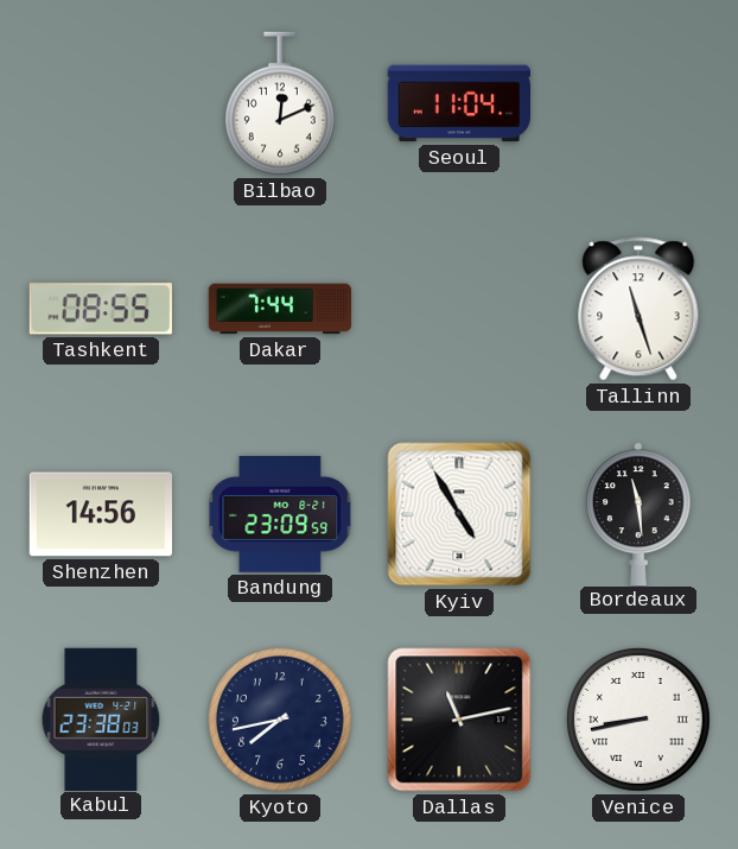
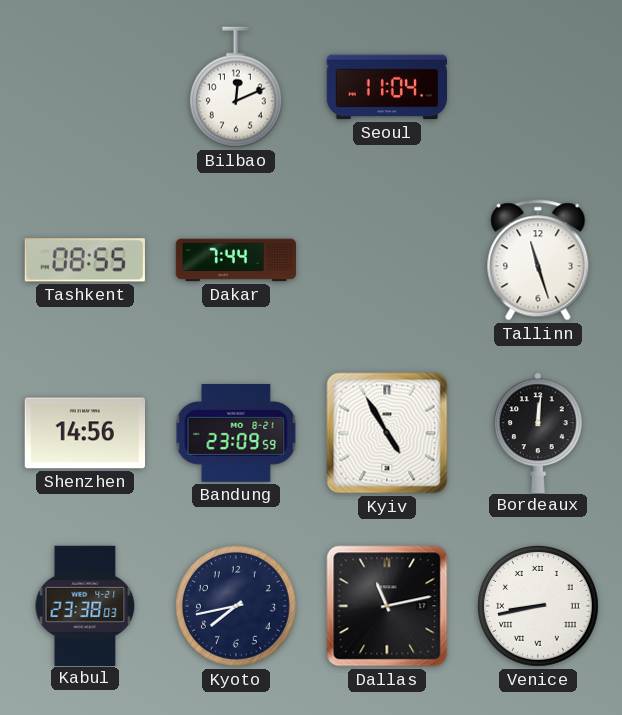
Bordeaux: 11:29 -> 12:01 (539, 432)
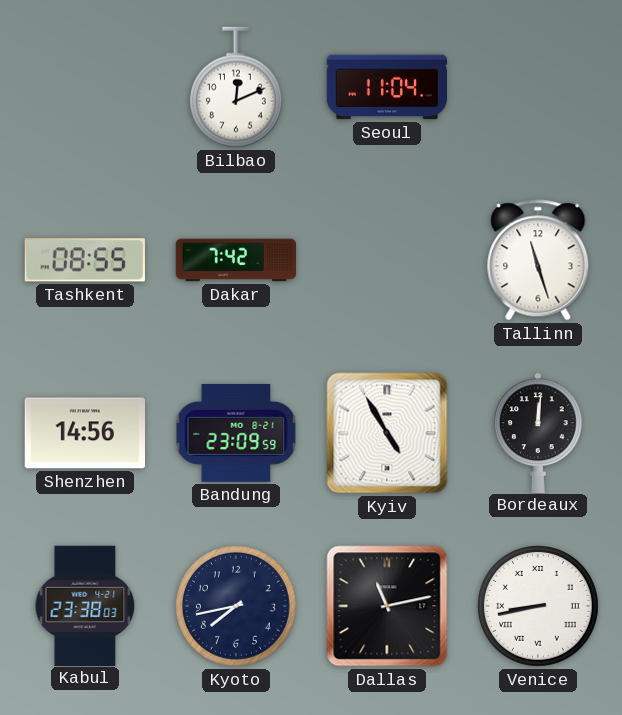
Dakar: 7:44 -> 7:42 (236, 260)
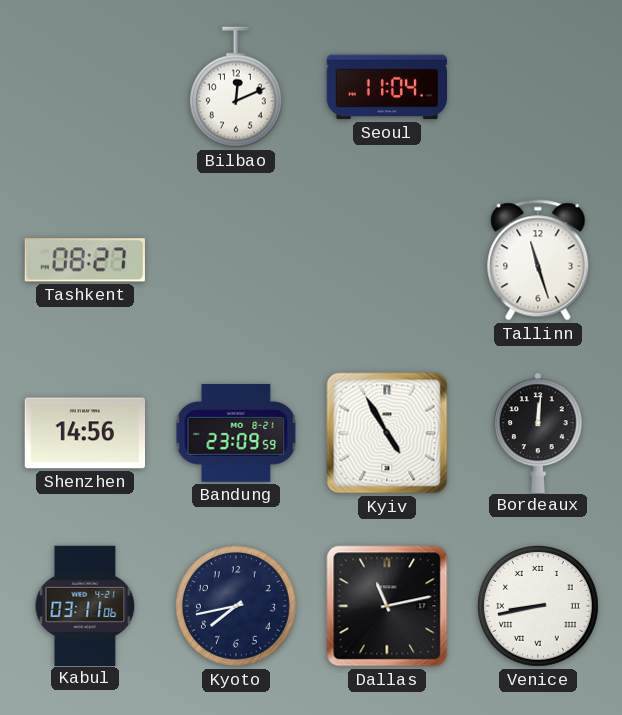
Tashkent: 08:55 -> 08:27 (85, 260)
Dakar: 7:42 -> none (236, 260)
Kabul: 23:38 -> 03:11 (85, 605)
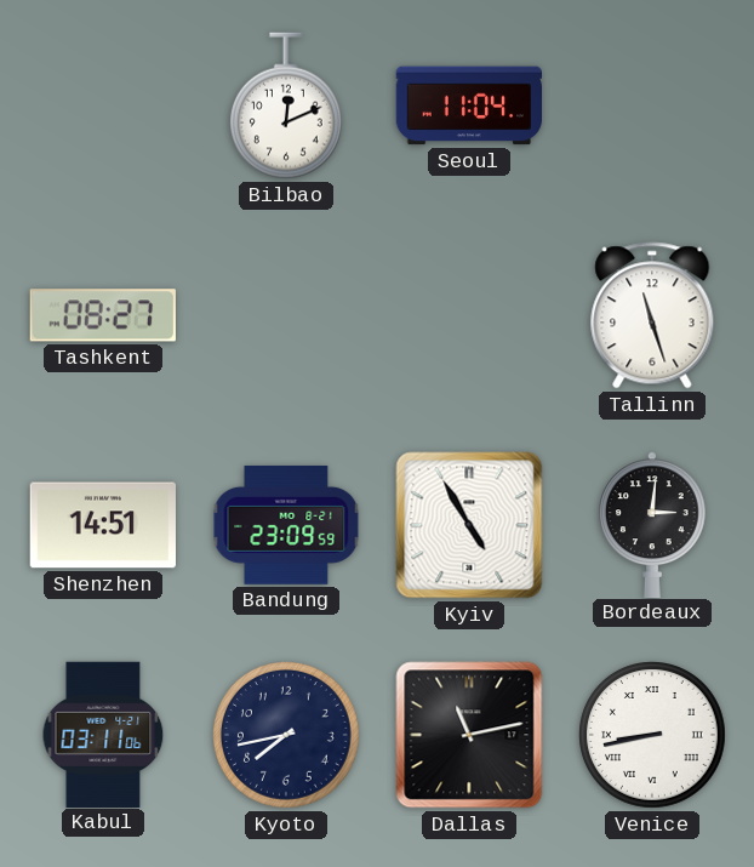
Shenzhen: 14:56 -> 14:51 (102, 525)
Bordeaux: 12:01 -> 3:01 (653, 524)
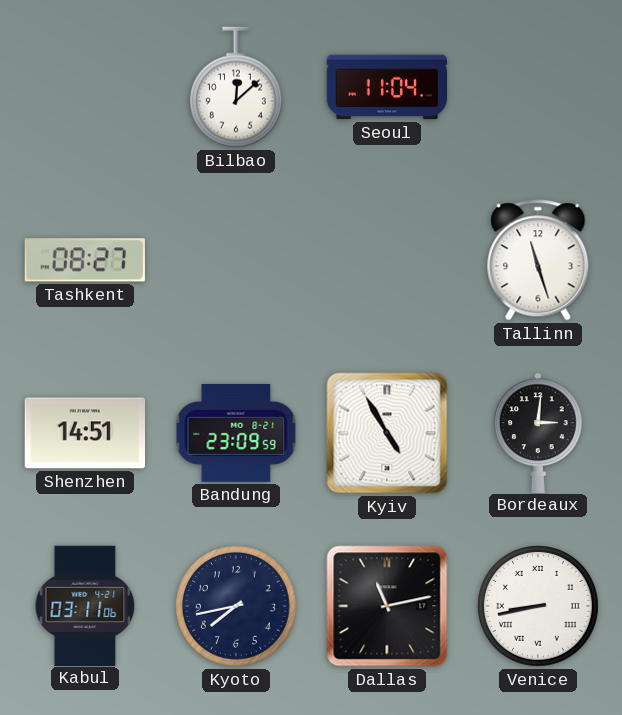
Bilbao: 12:11 -> 12:08 (236, 87)
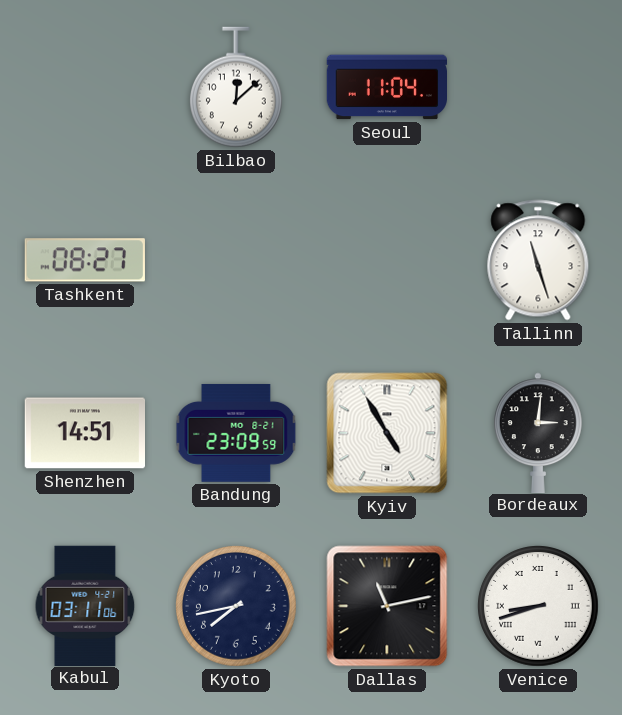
Venice: 8:43 -> 8:42 (539, 607)
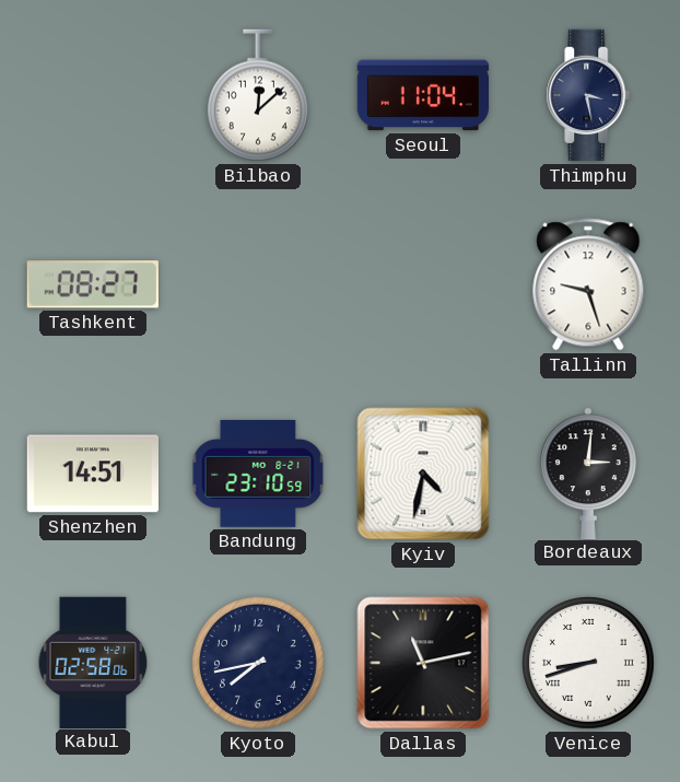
Thimphu: none -> 3:28 (588, 95)
Tallinn: 11:27 -> 9:27 (588, 284)
Bandung: 23:09 -> 23:10 (258, 474)
Kyiv: 4:55 -> 4:32 (423, 474)
Kabul: 03:11 -> 02:58 (93, 662)
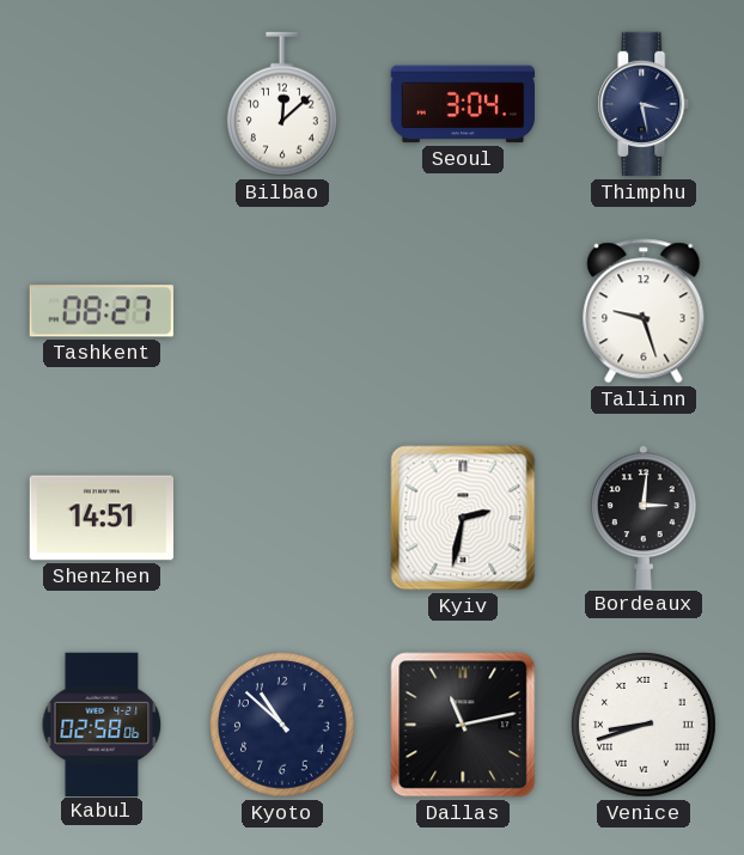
Seoul: 11:04 -> 3:04 (463, 104)
Bandung: 23:10 -> none (258, 474)
Kyiv: 4:32 -> 2:32 (463, 518)
Kyoto: 7:43 -> 10:52 (283, 726)
